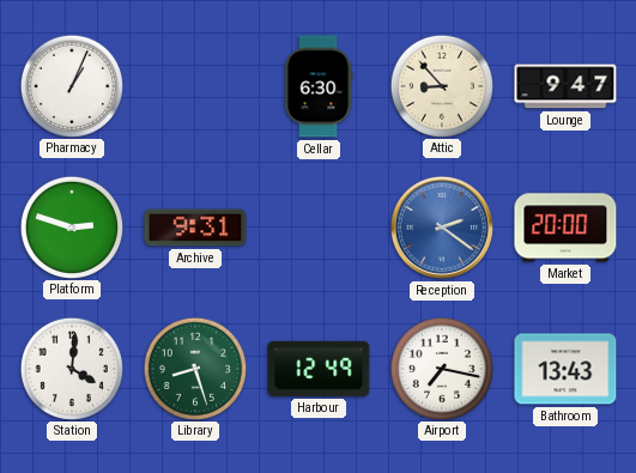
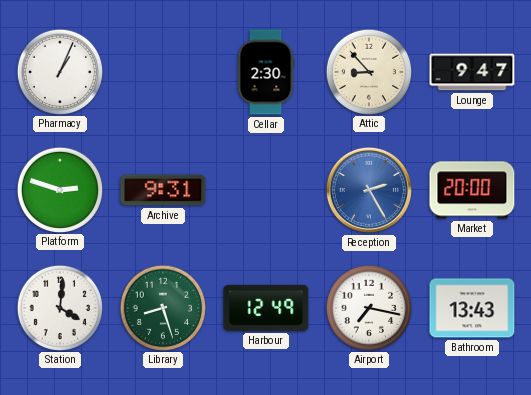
Cellar: 6:30 -> 2:30 (266, 72)
Reception: 2:21 -> 2:25 (369, 190)
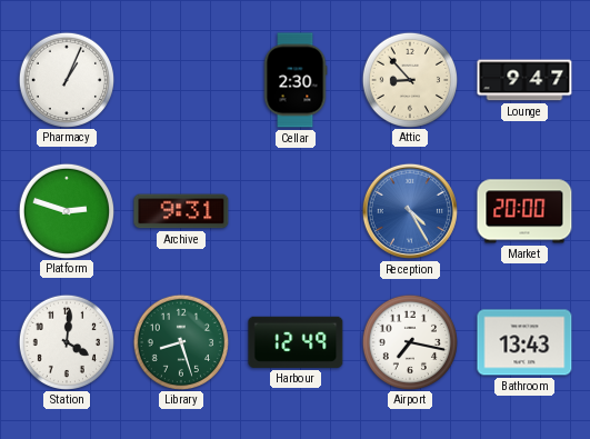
Reception: 2:25 -> 4:25 (410, 211)
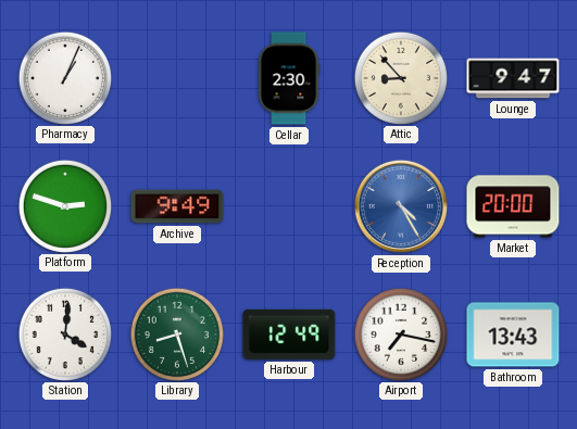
Archive: 9:31 -> 9:49 (177, 206)
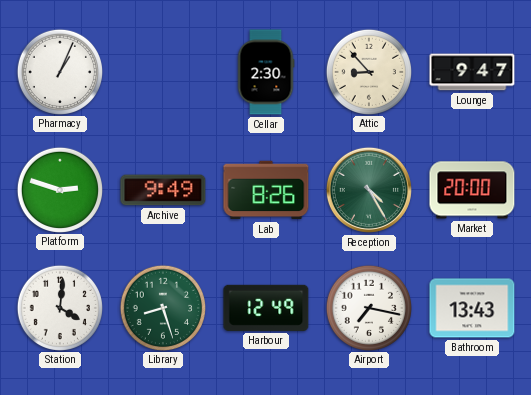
Lab: none -> 8:26 (266, 190)
Reception dial: blue -> green (369, 190)
